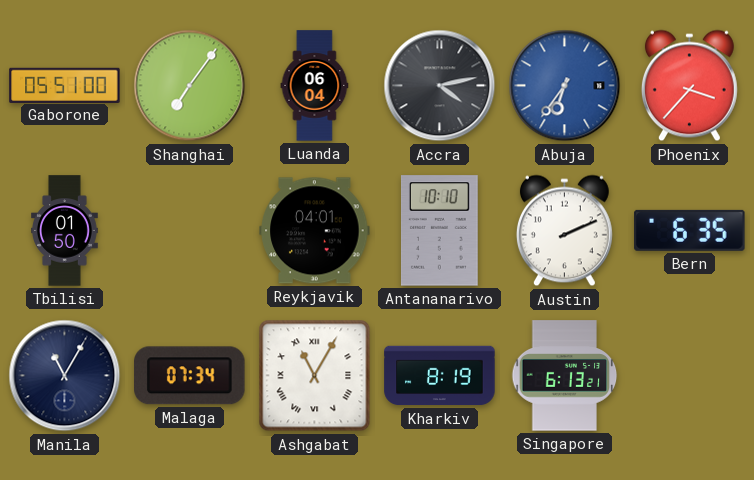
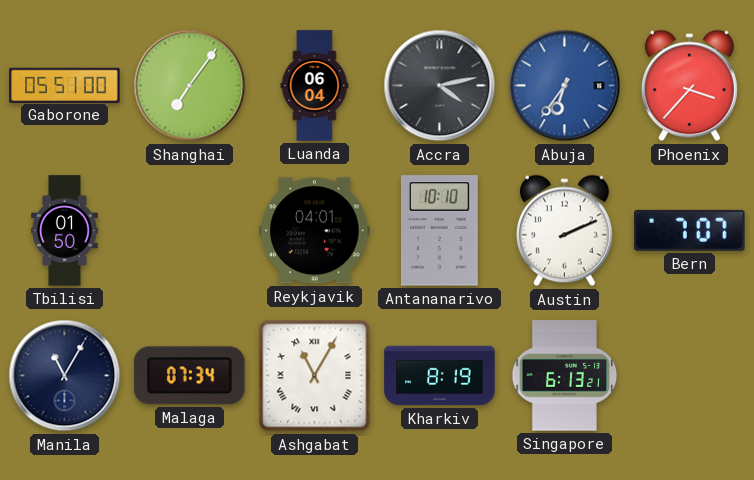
Bern: 6:35 -> 7:07 (690, 230)
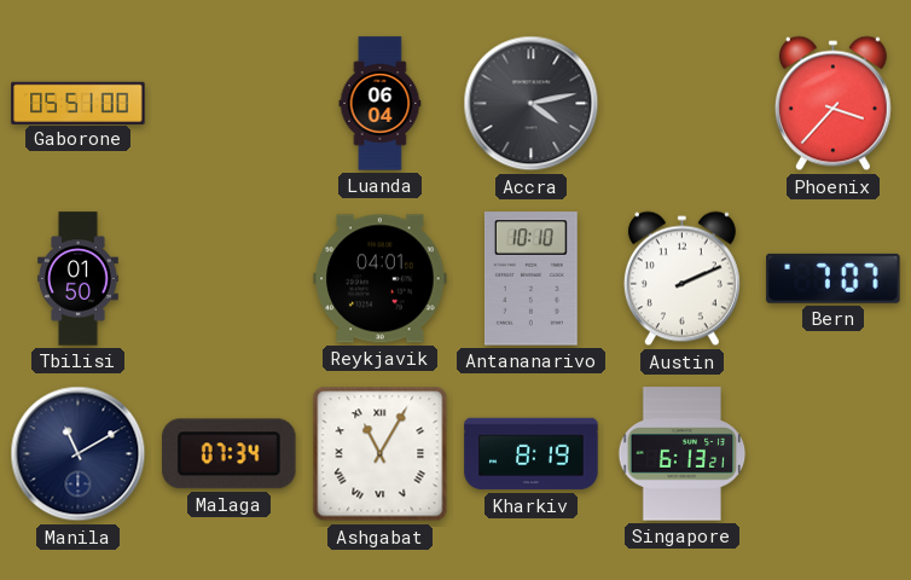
Shanghai: 7:06 -> none (190, 86)
Abuja: 6:36 -> none (565, 86)
Manila: 11:05 -> 11:10 (79, 454)
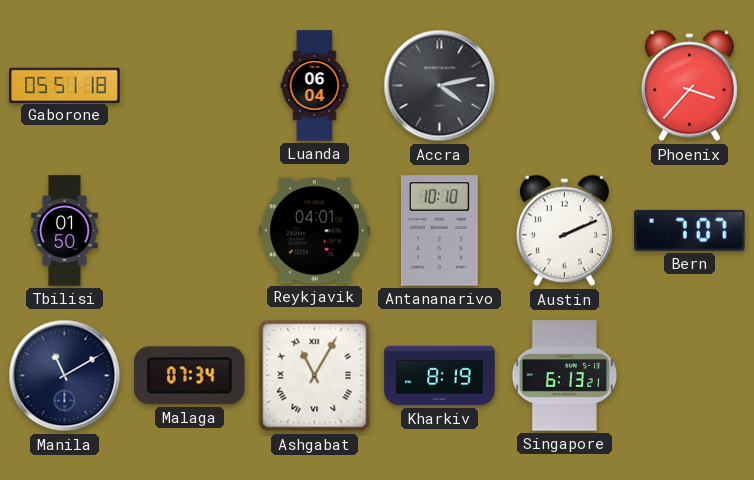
Gaborone: 05:51:00 -> 05:51:18 (65, 85)
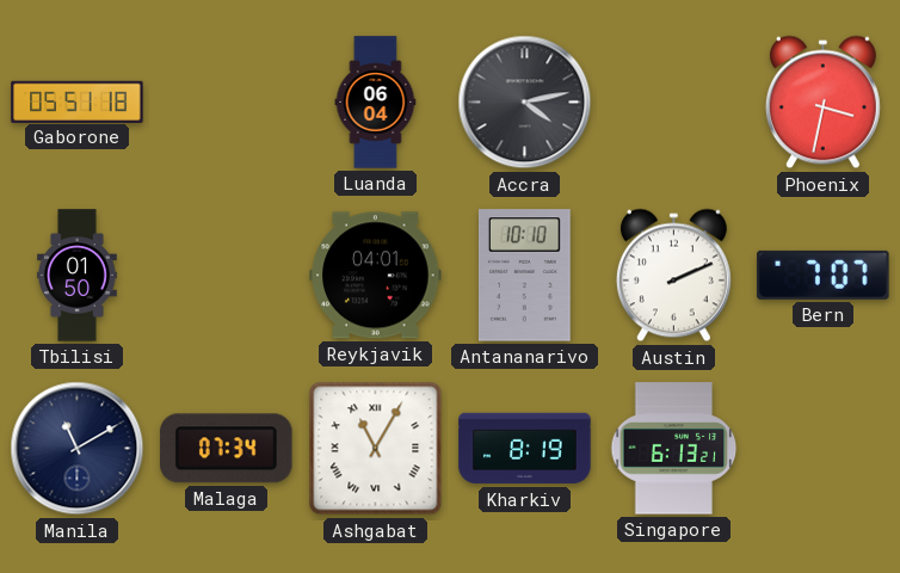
Phoenix: 3:37 -> 3:32 (822, 103)
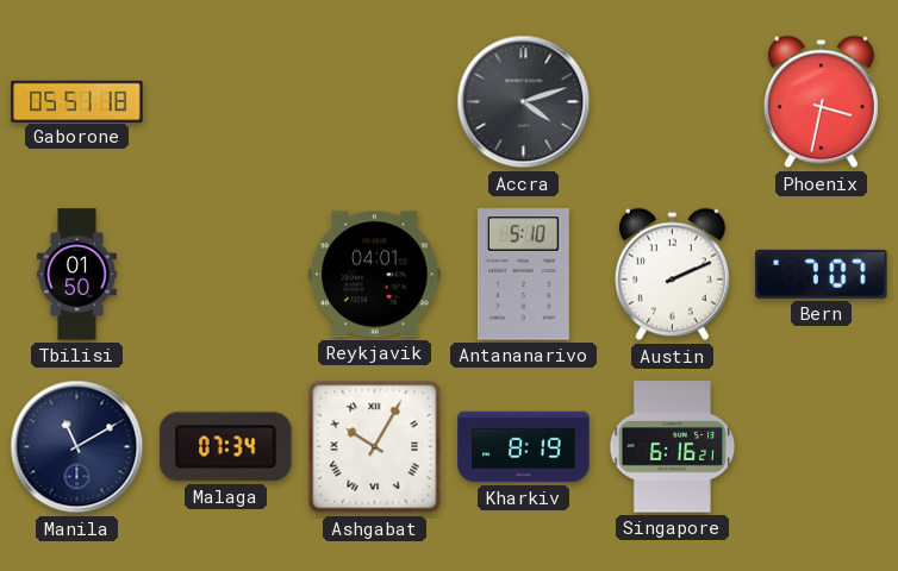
Luanda: 06:04 -> none (376, 103)
Accra: 4:13 -> 4:12 (524, 102)
Antananarivo: 10:10 -> 5:10 (523, 275)
Ashgabat: 11:05 -> 10:05 (375, 447)
Singapore: 6:13 -> 6:16 (673, 447)
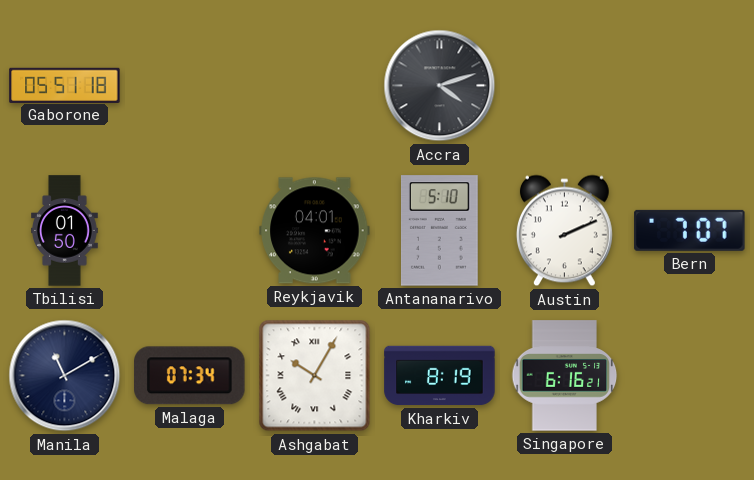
Phoenix: 3:32 -> none (821, 102)
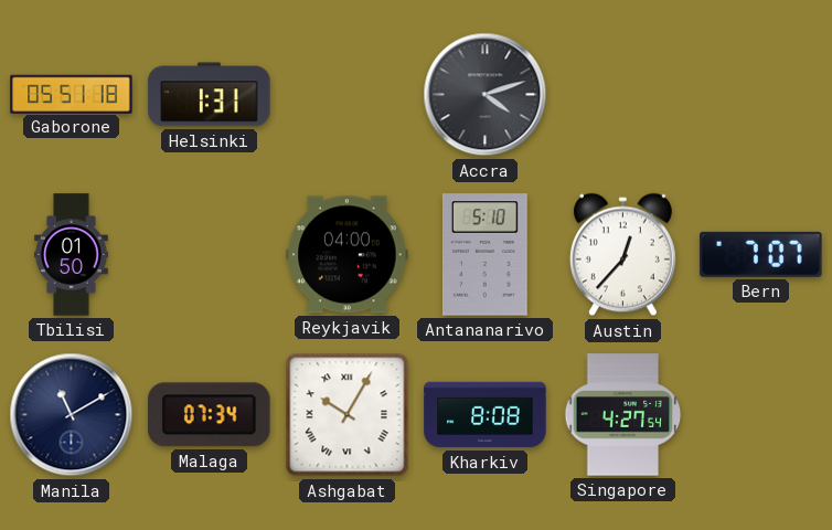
Helsinki: none -> 1:31 (210, 95)
Reykjavik: 04:01 -> 04:00 (348, 255)
Austin: 2:11 -> 12:37 (622, 255)
Kharkiv: 8:19 -> 8:08 (486, 415)
Singapore: 6:16 -> 4:27 (623, 415)
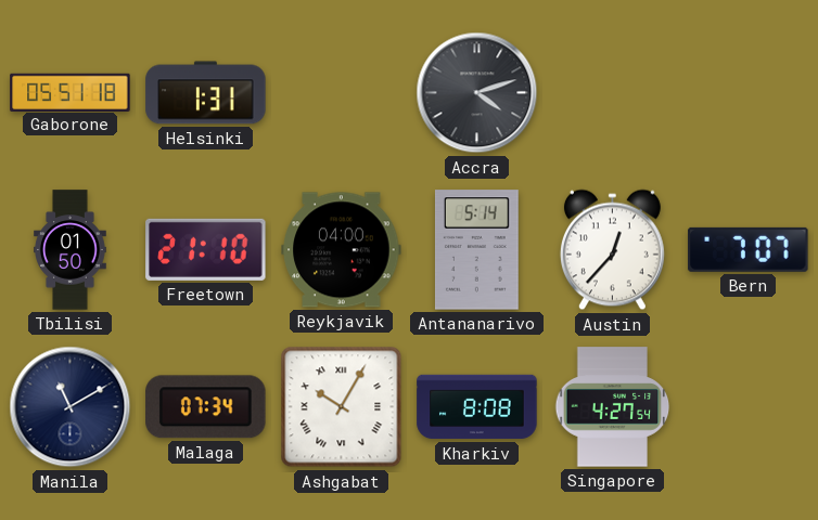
Freetown: none -> 21:10 (206, 249)
Antananarivo: 5:10 -> 5:14 (476, 250)
